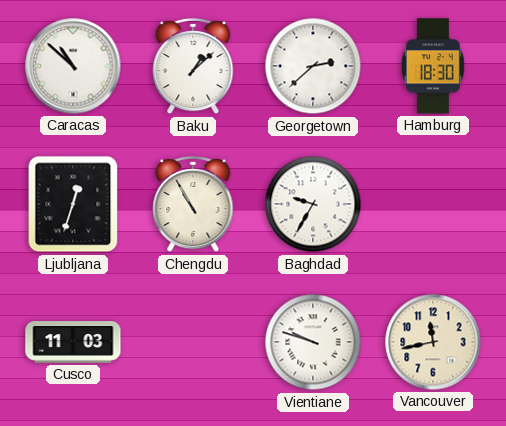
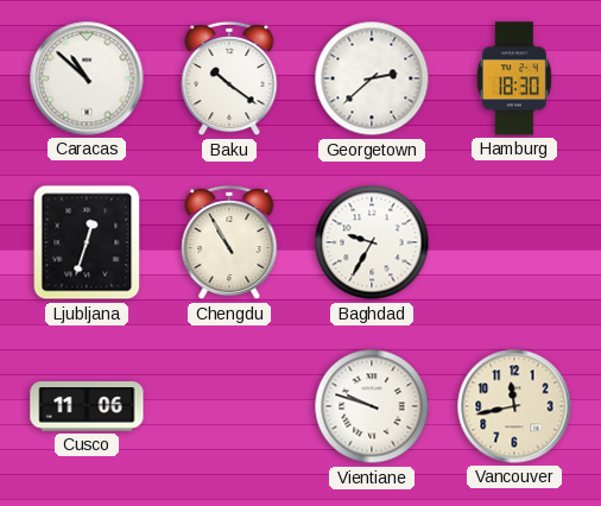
Baku: 1:08 -> 10:21 (229, 78)
Cusco: 11:03 -> 11:06 (87, 406)
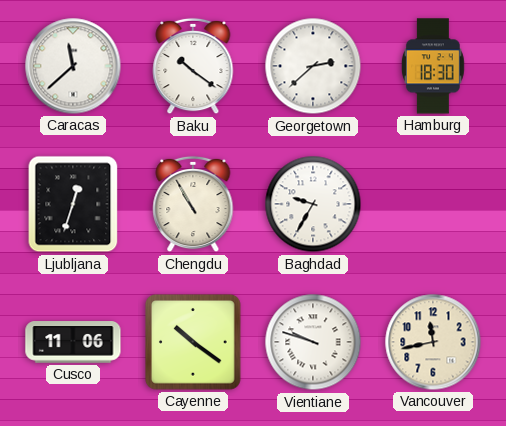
Caracas: 10:52 -> 11:38 (73, 66)
Cayenne: none -> 10:21 (194, 343)
